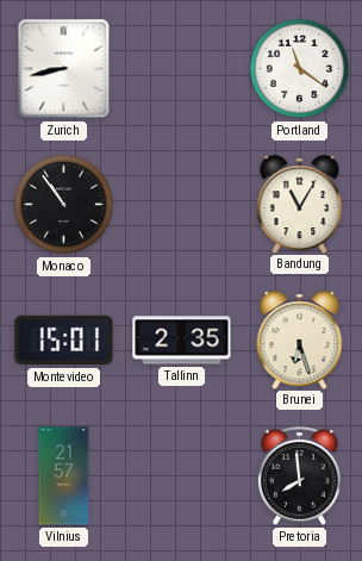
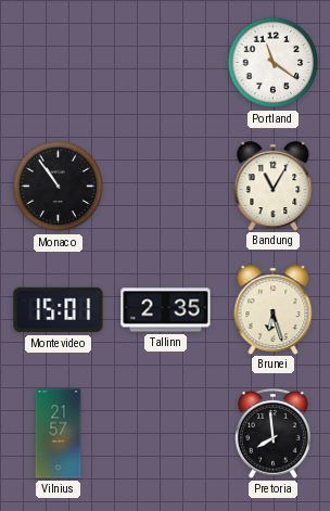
Zurich: 8:43 -> none (64, 69)
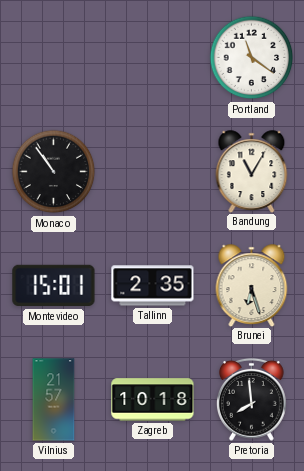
Zagreb: none -> 10:18 (153, 400)
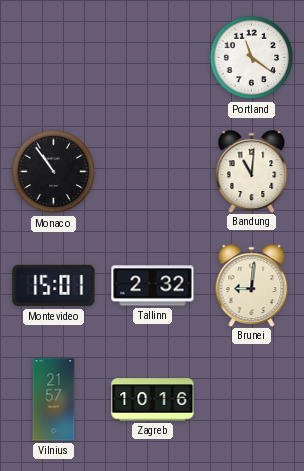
Bandung: 11:05 -> 11:01 (252, 171)
Tallinn: 2:35 -> 2:32 (153, 286)
Brunei: 6:27 -> 9:01 (252, 285)
Zagreb: 10:18 -> 10:16 (153, 400)
Pretoria: 7:59 -> none (252, 399)
